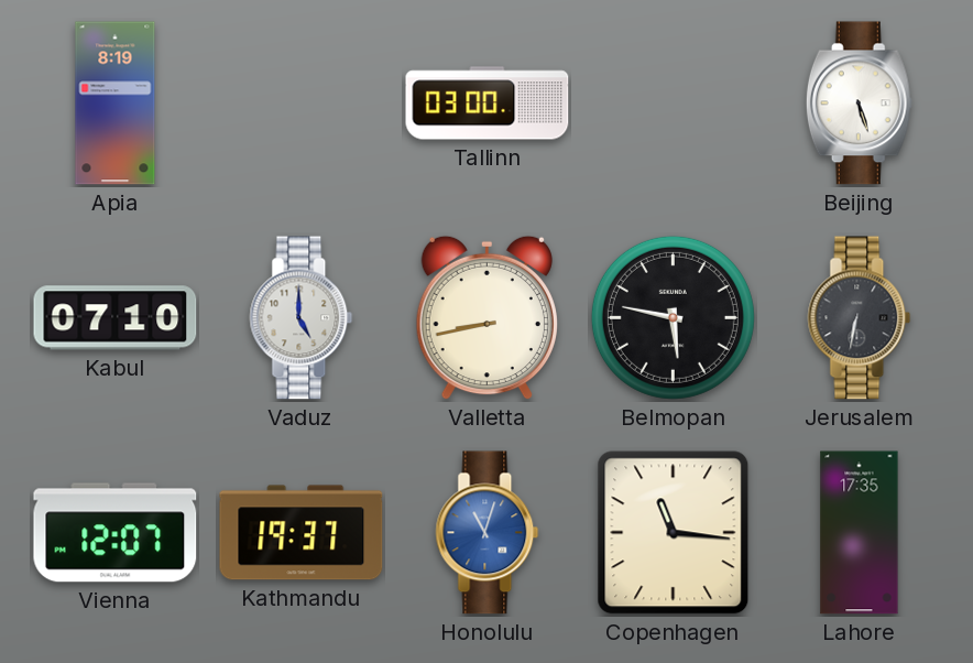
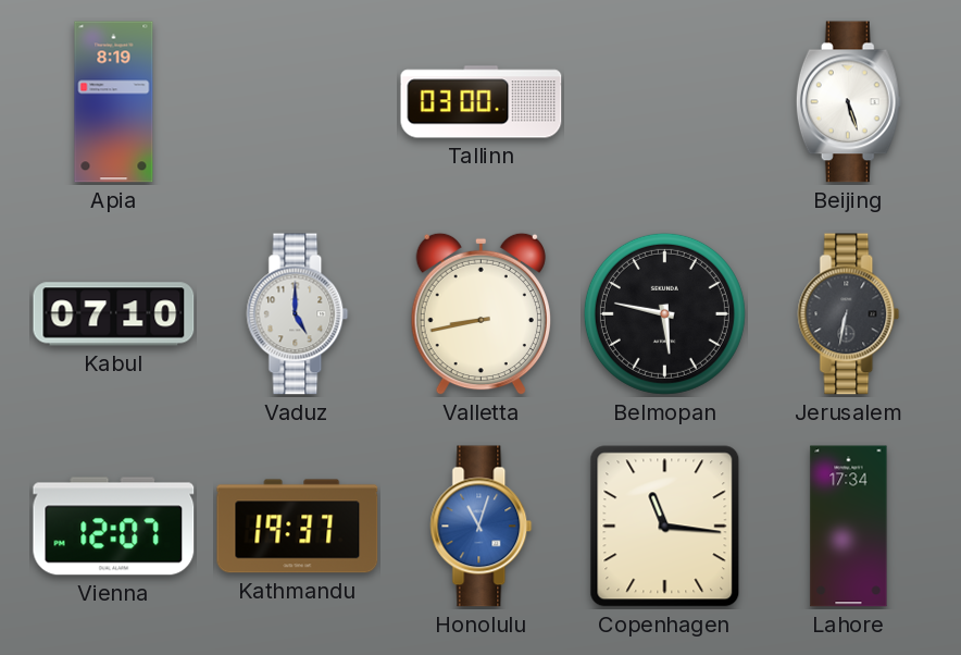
Lahore: 17:35 -> 17:34 (849, 527)
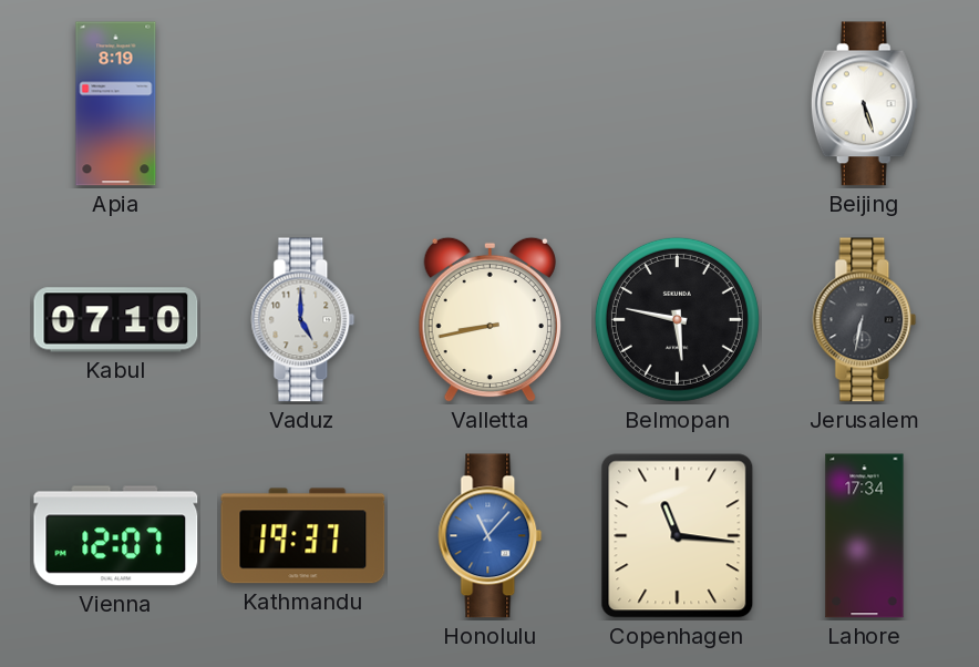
Tallinn: 03:00 -> none (482, 102)
Honolulu: 11:03 -> 11:07 (491, 536)
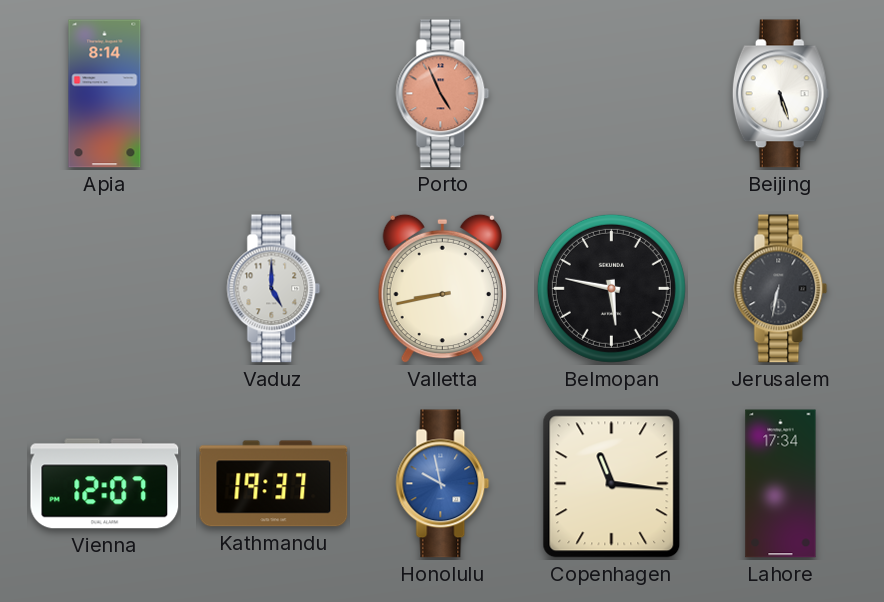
Apia: 8:19 -> 8:14 (105, 94)
Porto: none -> 4:56 (443, 94)
Kabul: 07:10 -> none (116, 320)
Honolulu: 11:07 -> 9:58 (443, 484)
